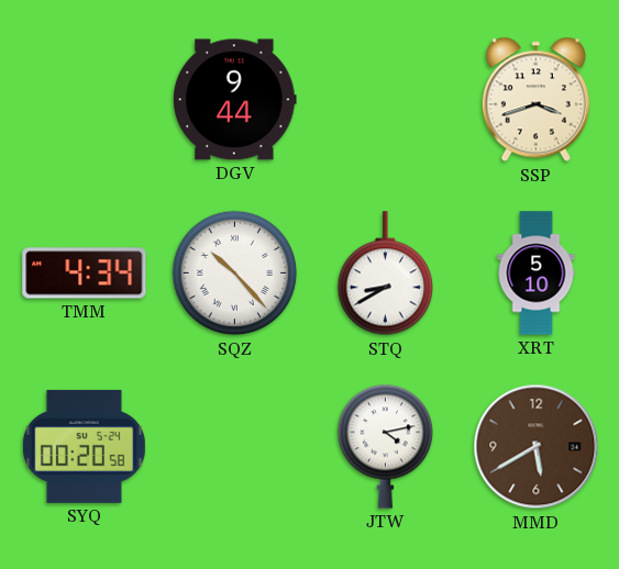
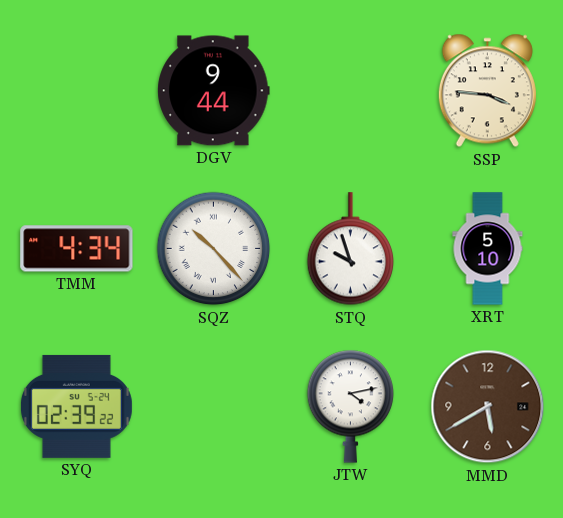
SSP: 3:42 -> 3:46 (487, 91)
STQ: 8:40 -> 9:57 (351, 249)
SYQ: 00:20 -> 02:39 (76, 406)
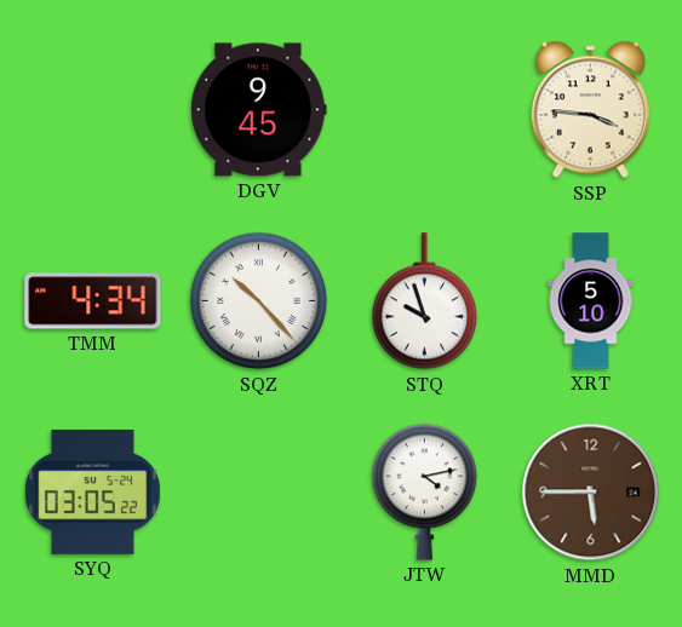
DGV: 9:44 -> 9:45 (259, 110)
SYQ: 02:39 -> 03:05 (92, 491)
MMD: 5:40 -> 5:45 (591, 493)
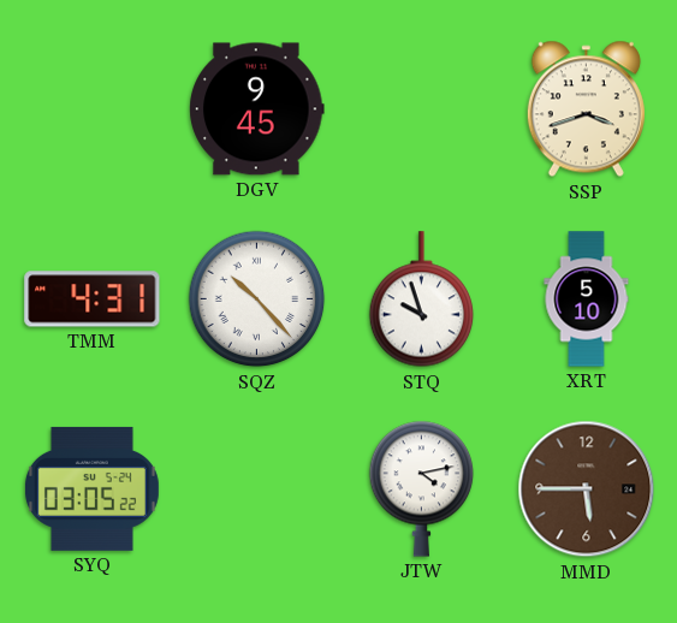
SSP: 3:46 -> 3:42 (586, 109)
TMM: 4:34 -> 4:31 (93, 299)
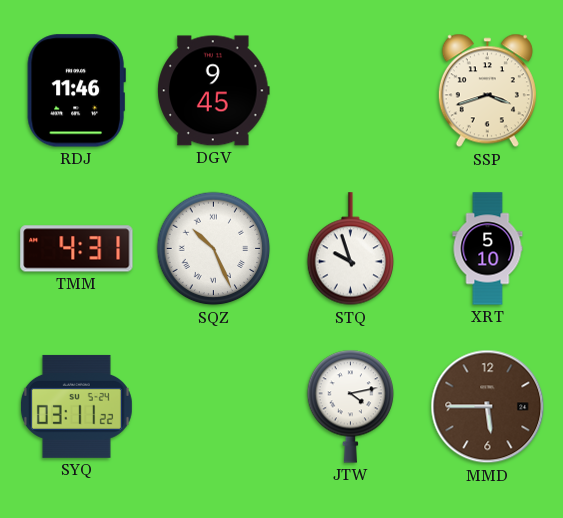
RDJ: none -> 11:46 (76, 91)
SQZ: 10:23 -> 10:26 (214, 249)
SYQ: 03:05 -> 03:11 (76, 406)
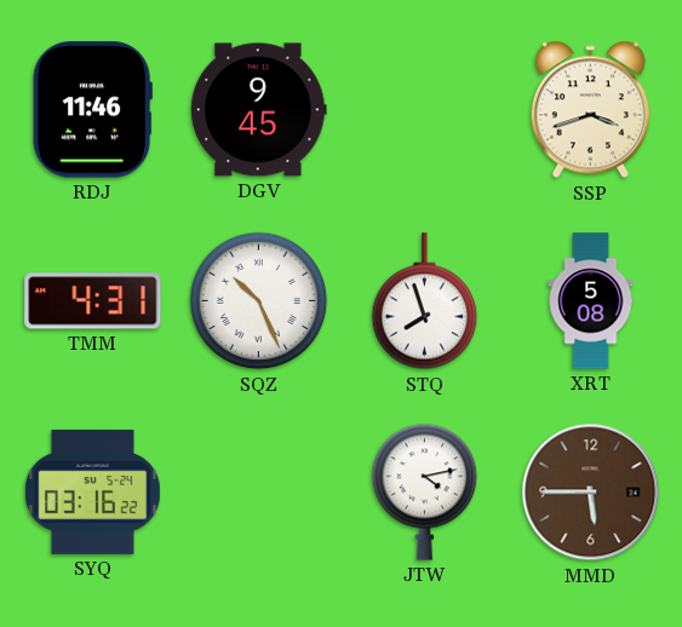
STQ: 9:57 -> 7:57 (425, 301)
XRT: 5:10 -> 5:08 (591, 301)
SYQ: 03:11 -> 03:16 (92, 491)
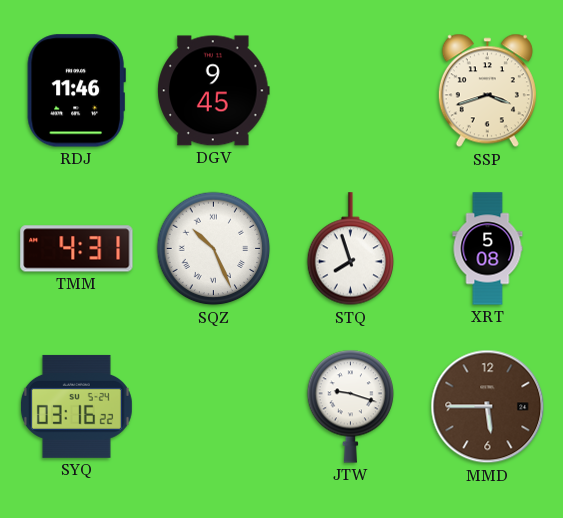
JTW: 4:13 -> 9:18 (351, 406)
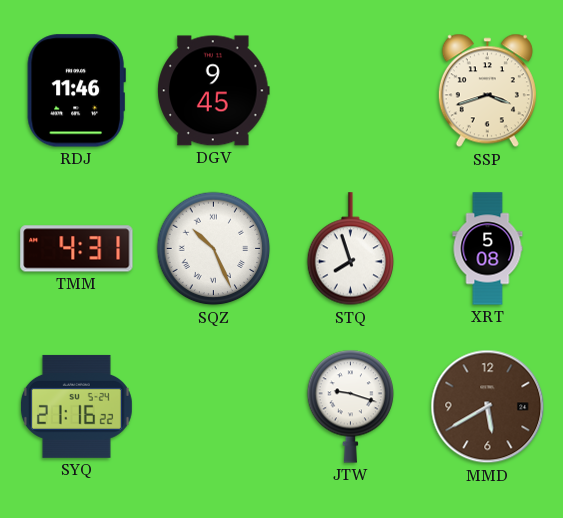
SYQ: 03:16 -> 21:16 (76, 406)
MMD: 5:45 -> 5:40 (488, 407)
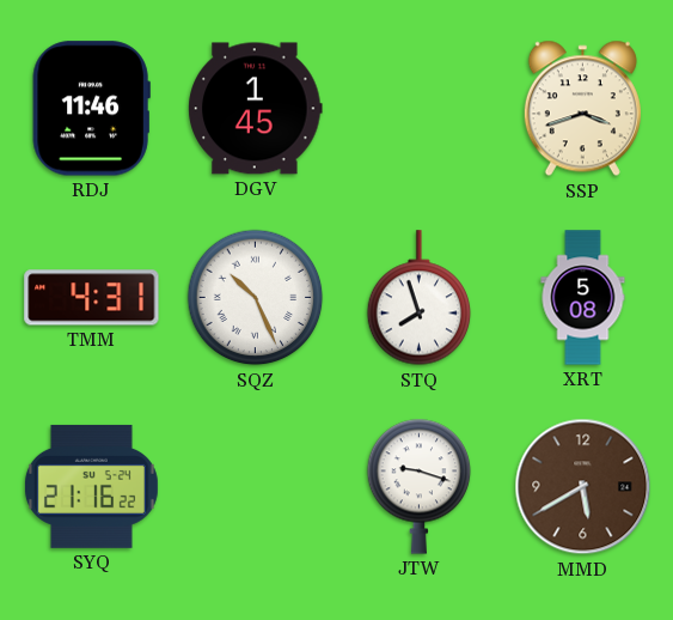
DGV: 9:45 -> 1:45 (256, 109)
